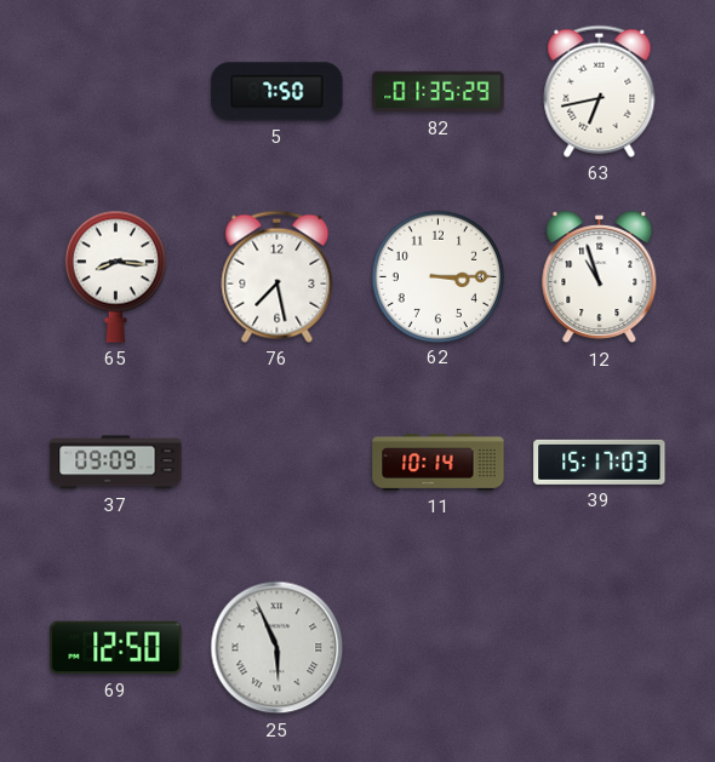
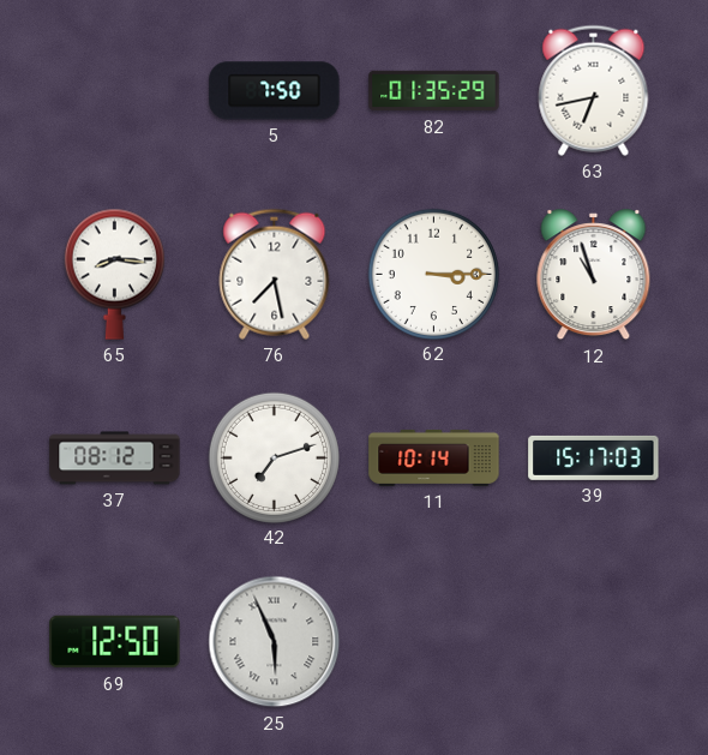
37: 09:09 -> 08:12 (115, 459)
42: none -> 7:12 (274, 457)
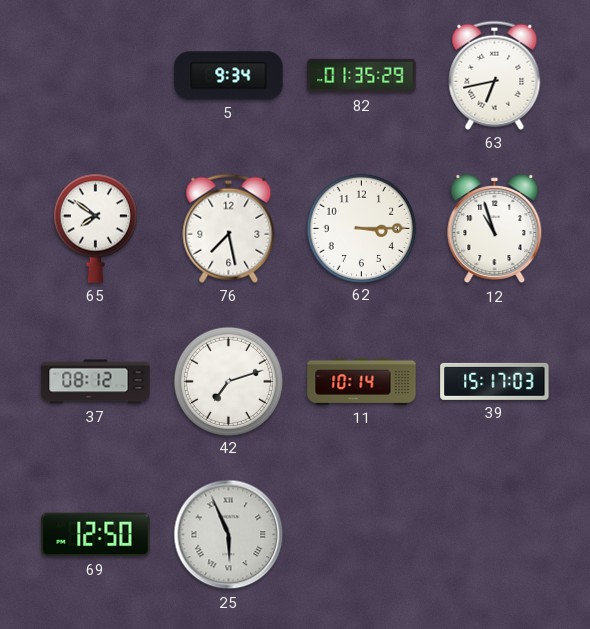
5: 7:50 -> 9:34 (229, 76)
65: 8:16 -> 7:51 (95, 228)
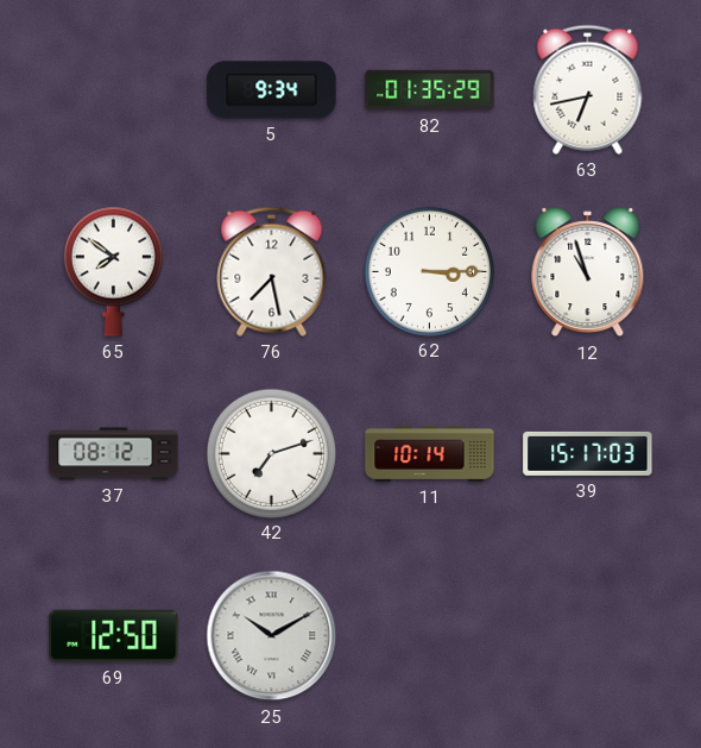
25: 5:56 -> 10:10 (272, 636)
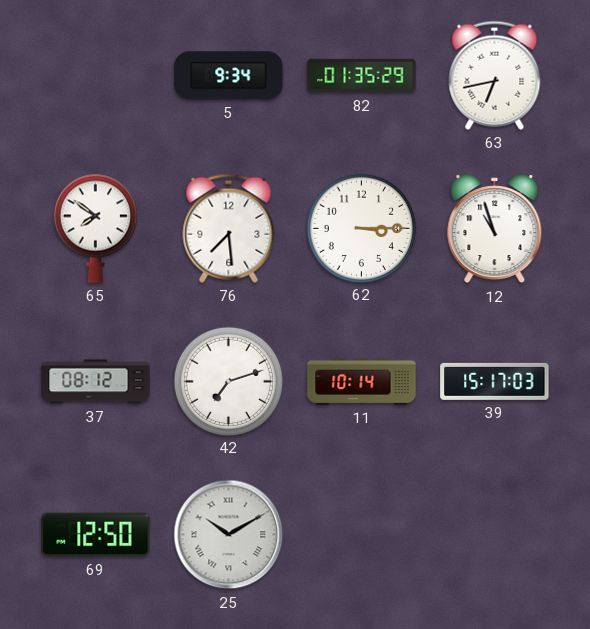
76: 7:28 -> 7:29 (229, 228)
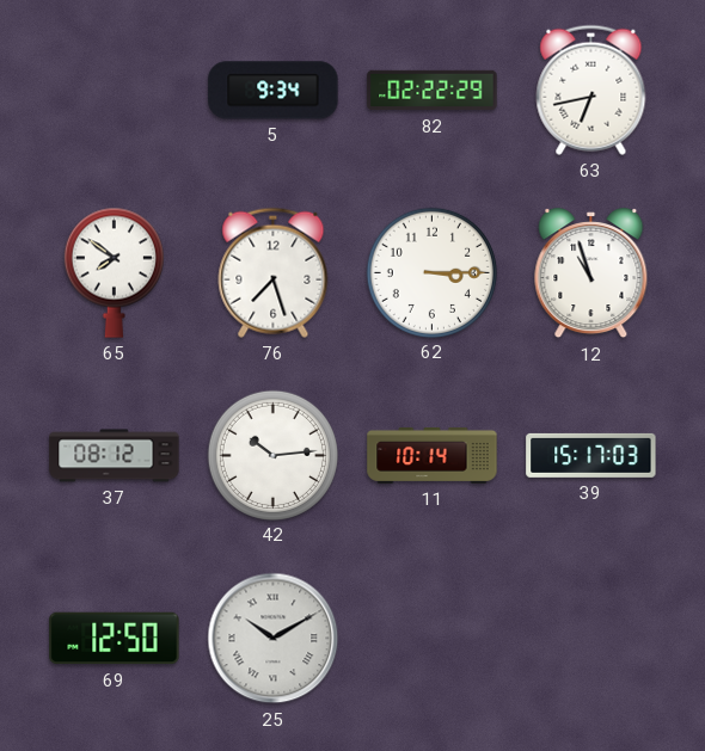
82: 01:35 -> 02:22 (433, 91)
76: 7:29 -> 7:27 (274, 272)
42: 7:12 -> 10:14 (272, 455)
